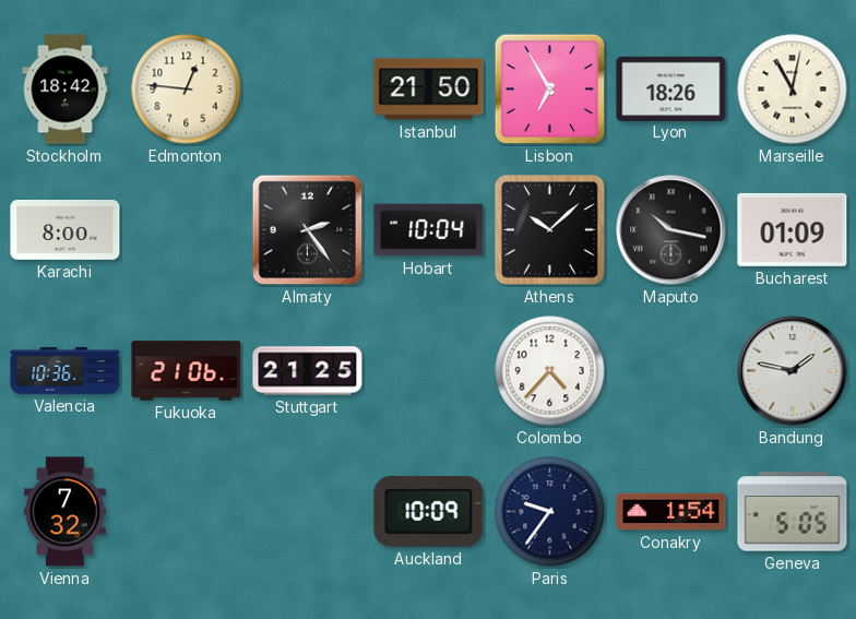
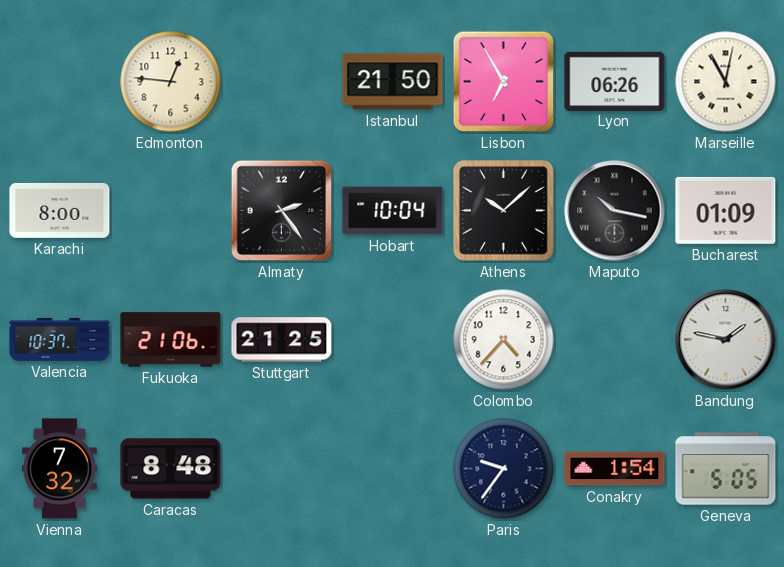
Stockholm: 18:42 -> none (66, 90)
Lyon: 18:26 -> 06:26 (615, 81)
Valencia: 10:36 -> 10:37 (60, 339)
Caracas: none -> 8:48 (171, 469)
Auckland: 10:09 -> none (429, 512)
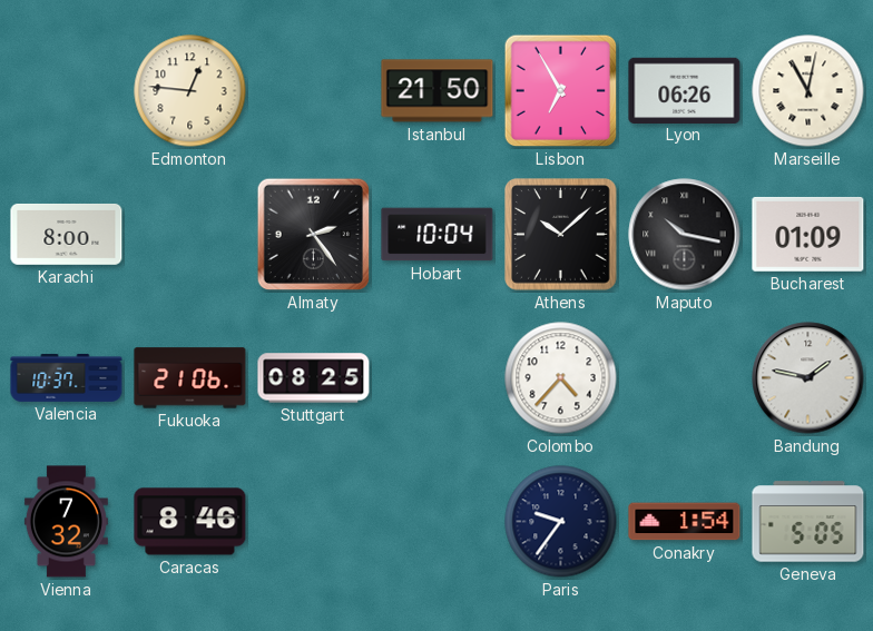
Stuttgart: 21:25 -> 08:25 (314, 378)
Caracas: 8:48 -> 8:46 (190, 522)
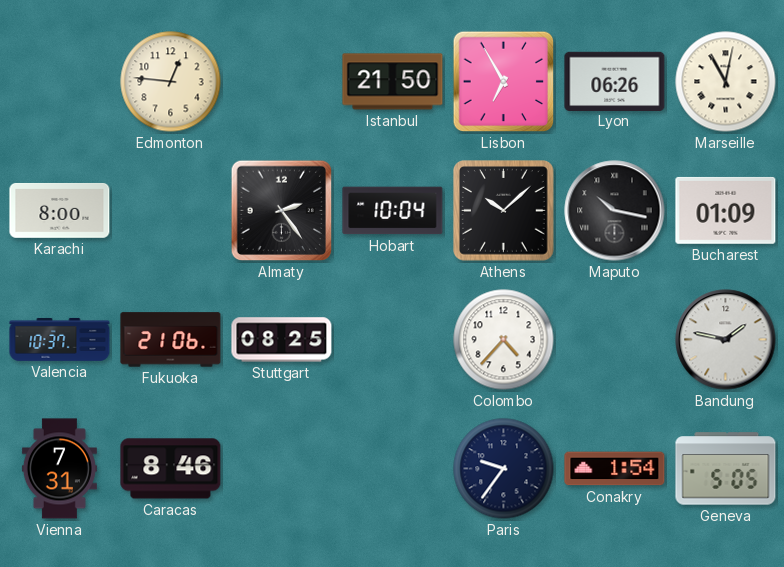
Vienna: 7:32 -> 7:31 (59, 469)
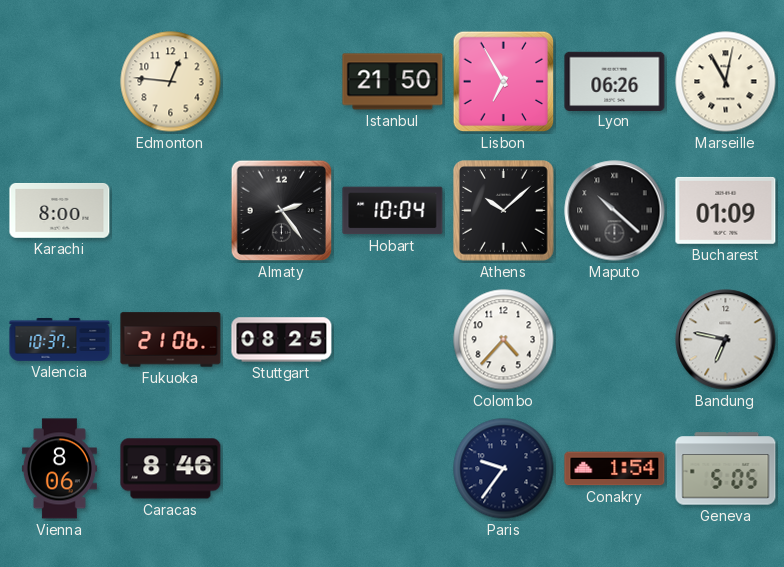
Maputo: 10:17 -> 10:22 (615, 211)
Bandung: 1:47 -> 6:47 (726, 340)
Vienna: 7:31 -> 8:06 (59, 469)
